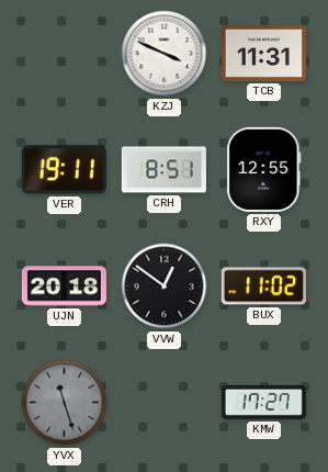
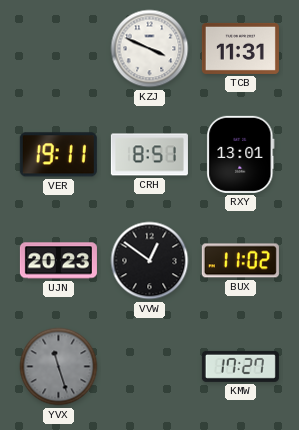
RXY: 12:55 -> 13:01 (241, 154)
UJN: 20:18 -> 20:23 (58, 261)
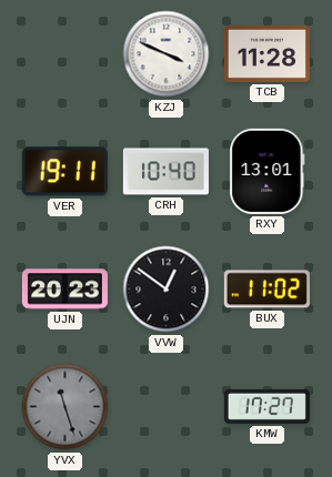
TCB: 11:31 -> 11:28 (266, 53)
CRH: 8:51 -> 10:40 (165, 172)
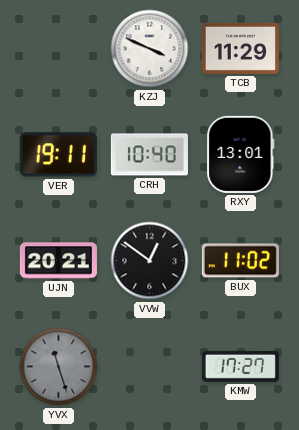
TCB: 11:28 -> 11:29 (240, 48)
UJN: 20:23 -> 20:21 (58, 261)
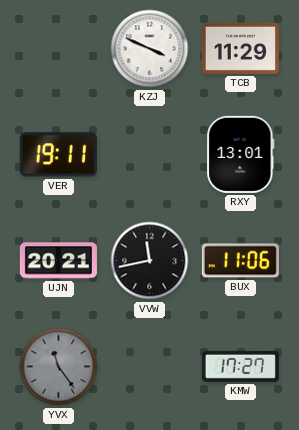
CRH: 10:40 -> none (149, 155)
VVW: 12:51 -> 11:43 (150, 261)
BUX: 11:02 -> 11:06 (240, 261)
YVX: 11:27 -> 11:24 (59, 367)
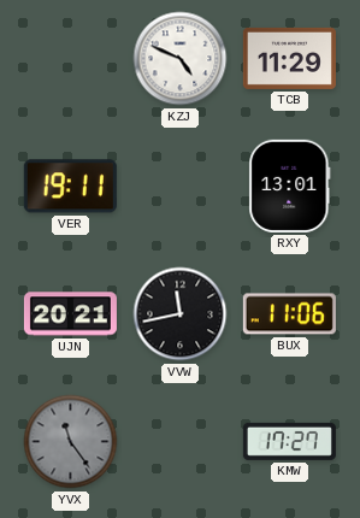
KZJ: 3:49 -> 4:49 (181, 59)
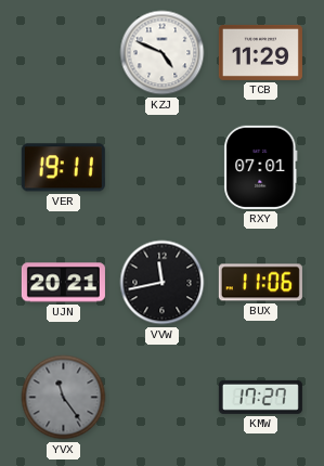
RXY: 13:01 -> 07:01 (261, 167)
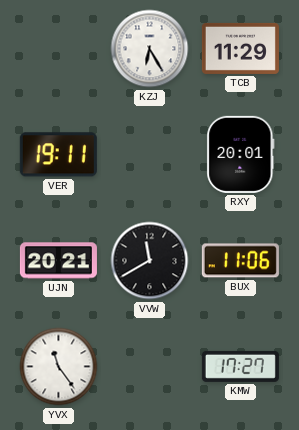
KZJ: 4:49 -> 6:25 (150, 49)
RXY: 07:01 -> 20:01 (241, 154)
VVW: 11:43 -> 11:40 (150, 261)
YVX dial: grey -> white (59, 367)
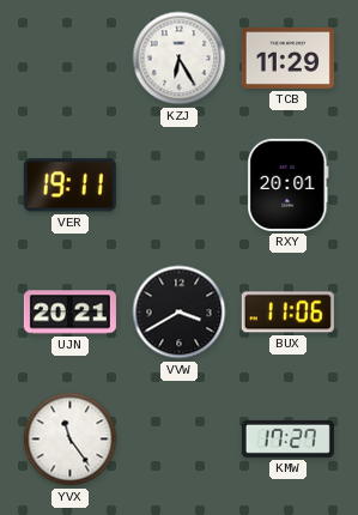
VVW: 11:40 -> 3:40 (180, 313)
